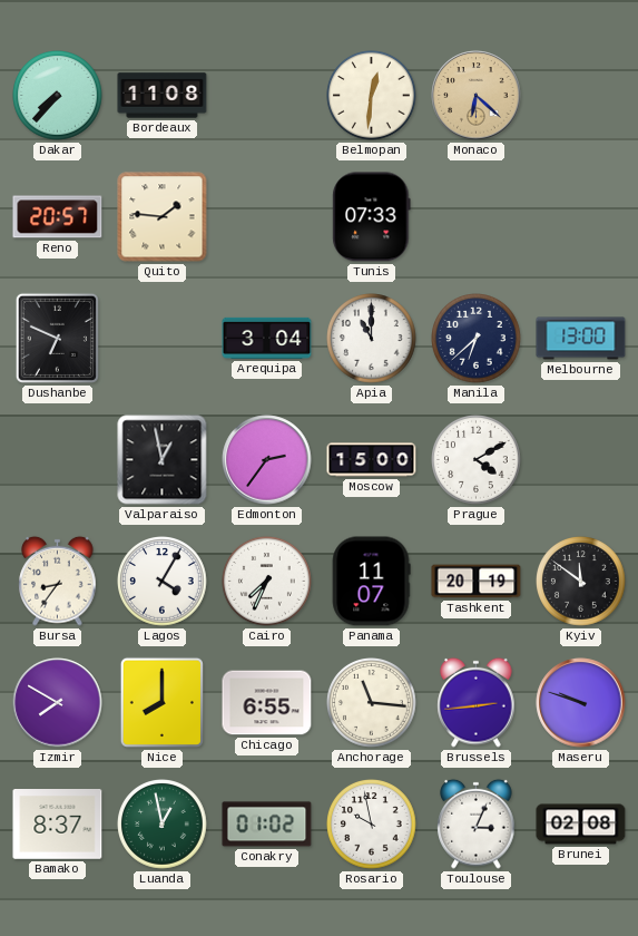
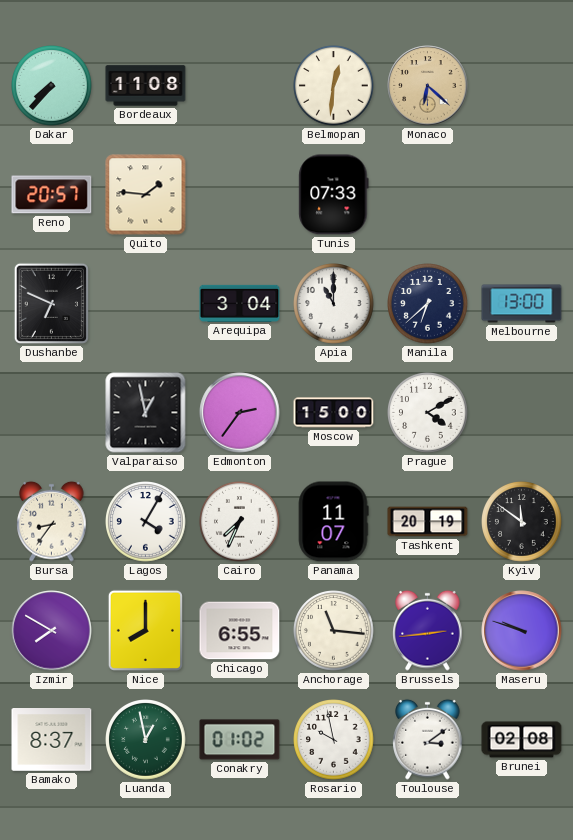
Toulouse: 3:04 -> 3:09 (428, 739)
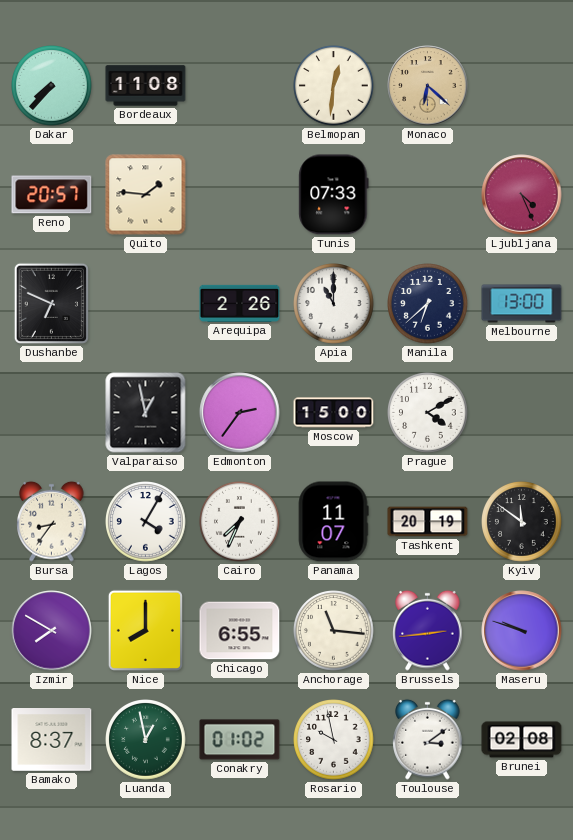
Ljubljana: none -> 4:26 (522, 195)
Arequipa: 3:04 -> 2:26 (240, 303)
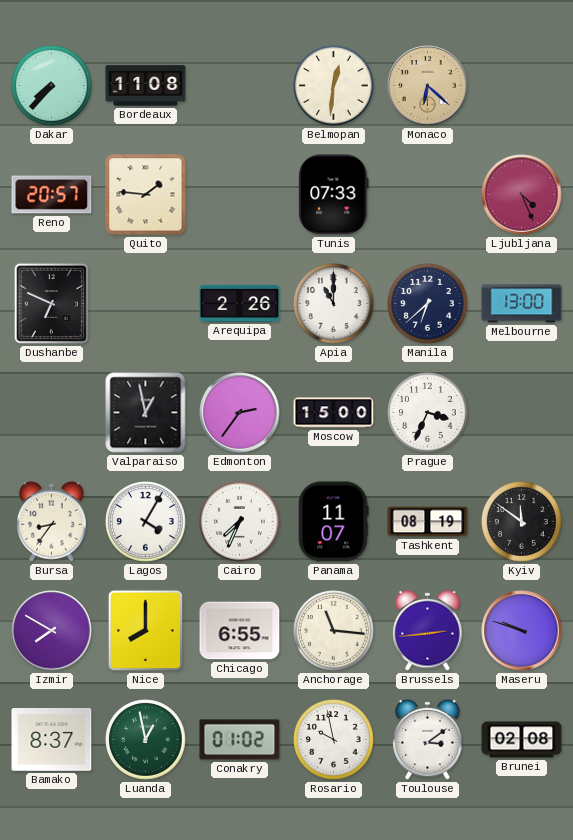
Prague: 4:10 -> 3:34 (428, 413)
Tashkent: 20:19 -> 08:19 (428, 522)
